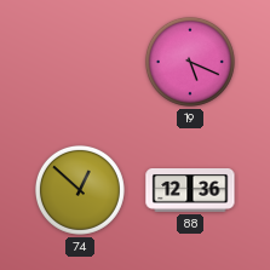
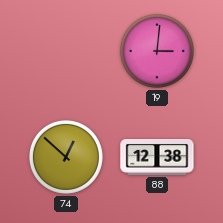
19: 5:19 -> 3:01 (157, 51)
88: 12:36 -> 12:38 (157, 158)
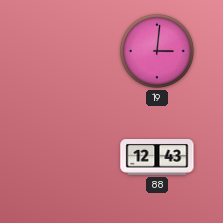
74: 12:52 -> none (66, 157)
88: 12:38 -> 12:43 (157, 158)
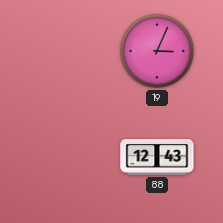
19: 3:01 -> 3:04 (157, 51)
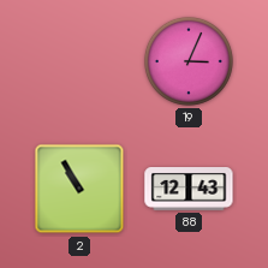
2: none -> 10:55 (79, 189)
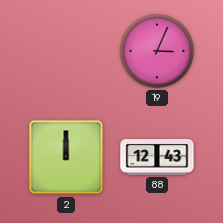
2: 10:55 -> 12:00 (66, 157)
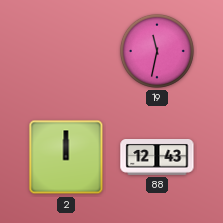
19: 3:04 -> 11:32 (157, 51)
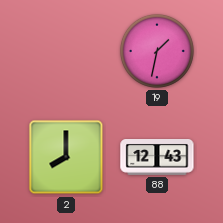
19: 11:32 -> 1:32 (157, 51)
2: 12:00 -> 8:00 (66, 157)
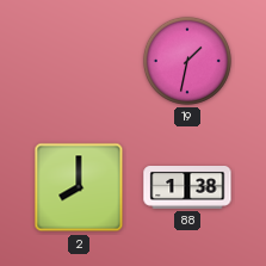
88: 12:43 -> 1:38 (187, 188)
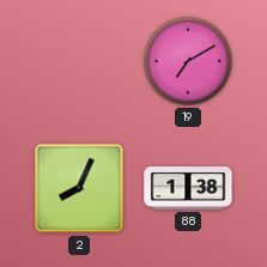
19: 1:32 -> 7:10 (188, 61)
2: 8:00 -> 8:04 (79, 188)
